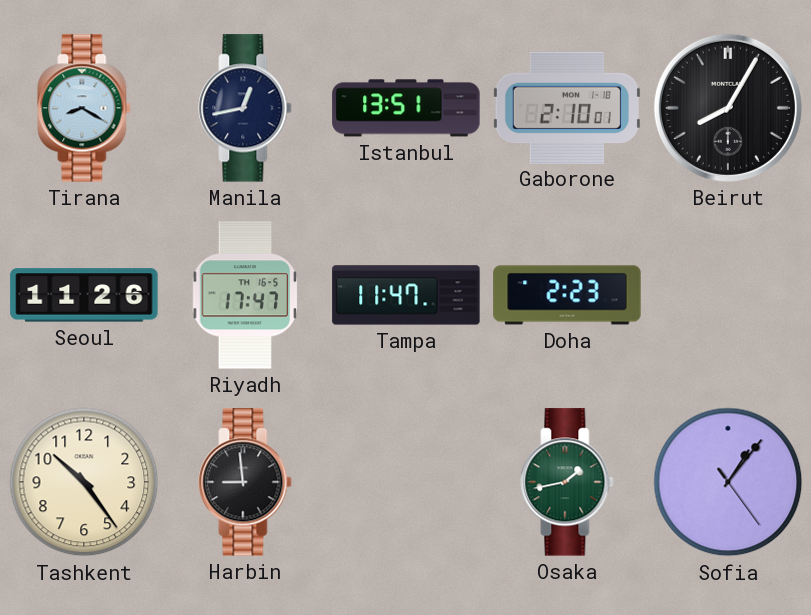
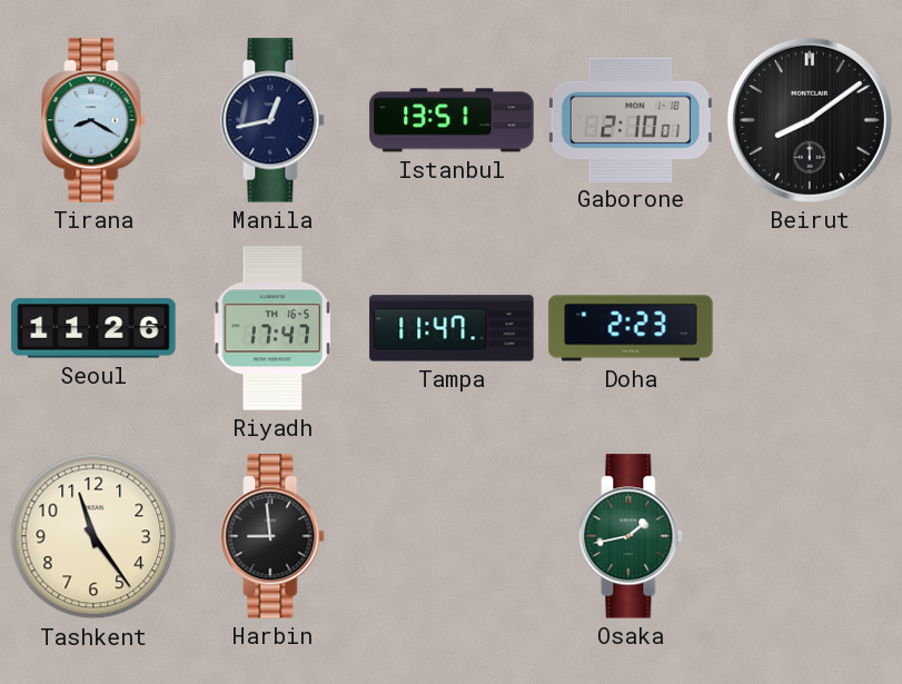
Beirut: 8:05 -> 8:09 (810, 120)
Tashkent: 10:24 -> 11:24 (93, 536)
Sofia: 1:06 -> none (728, 482)
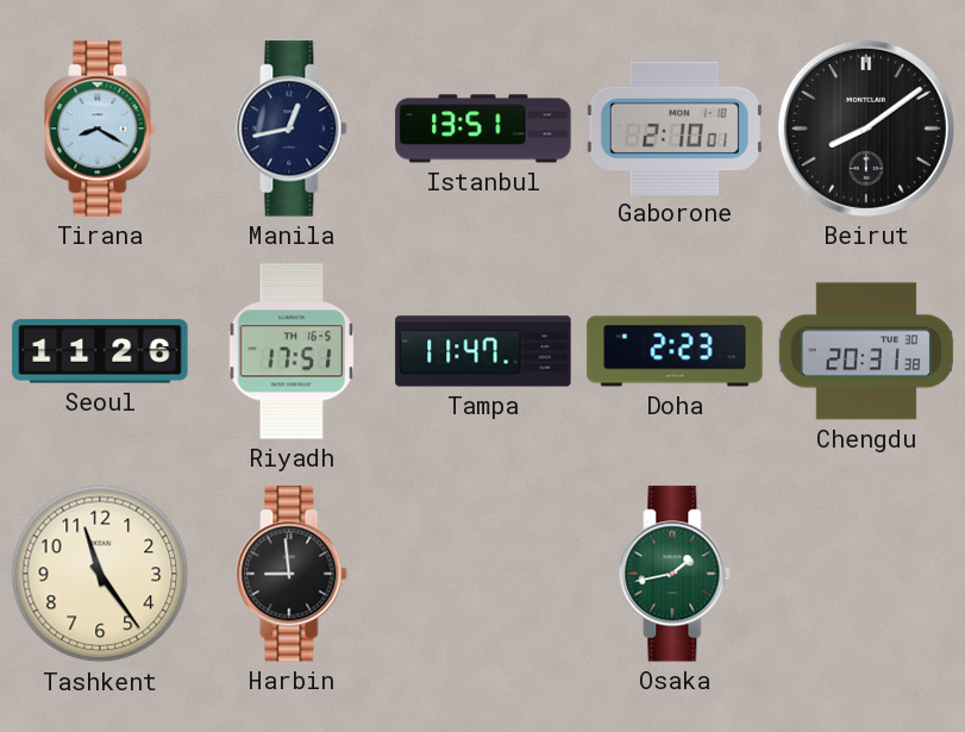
Riyadh: 17:47 -> 17:51 (292, 351)
Chengdu: none -> 20:31 (866, 351)
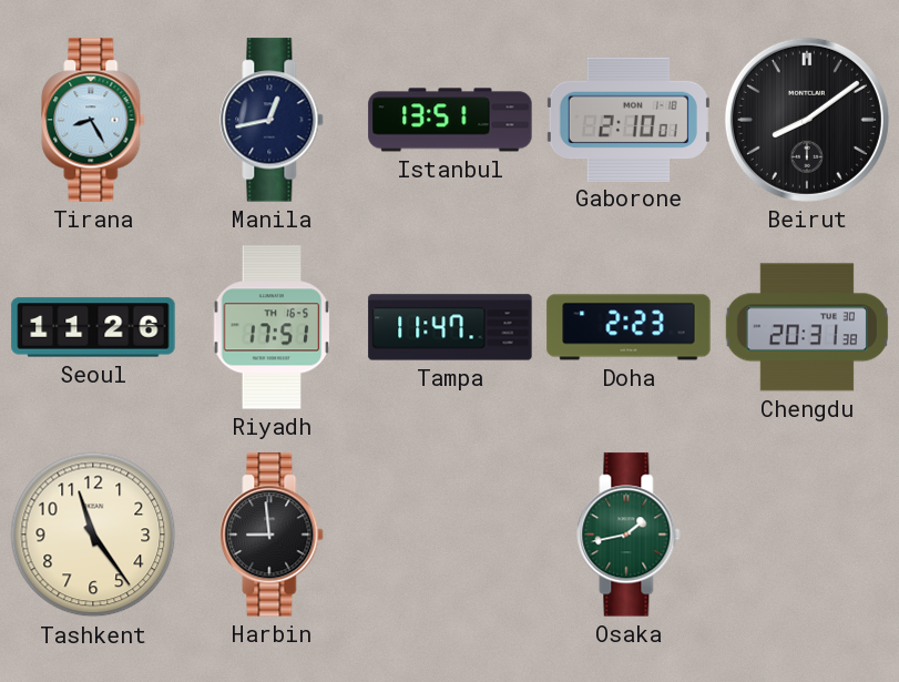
Tirana: 8:20 -> 8:25 (93, 120)
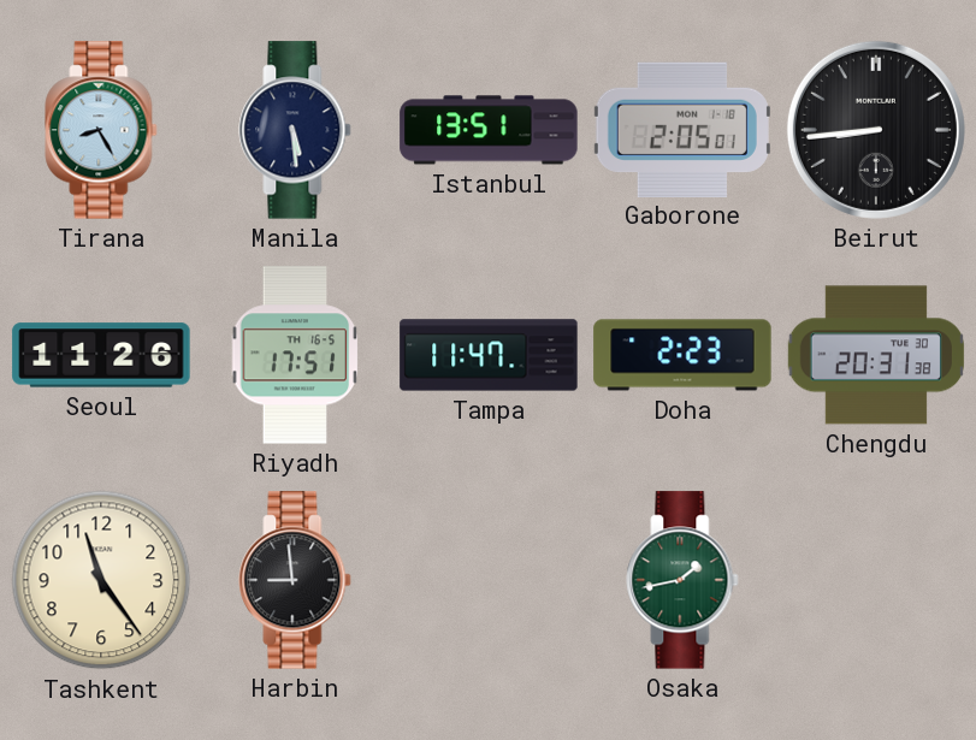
Manila: 12:43 -> 5:29 (295, 130)
Gaborone: 2:10 -> 2:05 (682, 129)
Beirut: 8:09 -> 8:44 (876, 130)
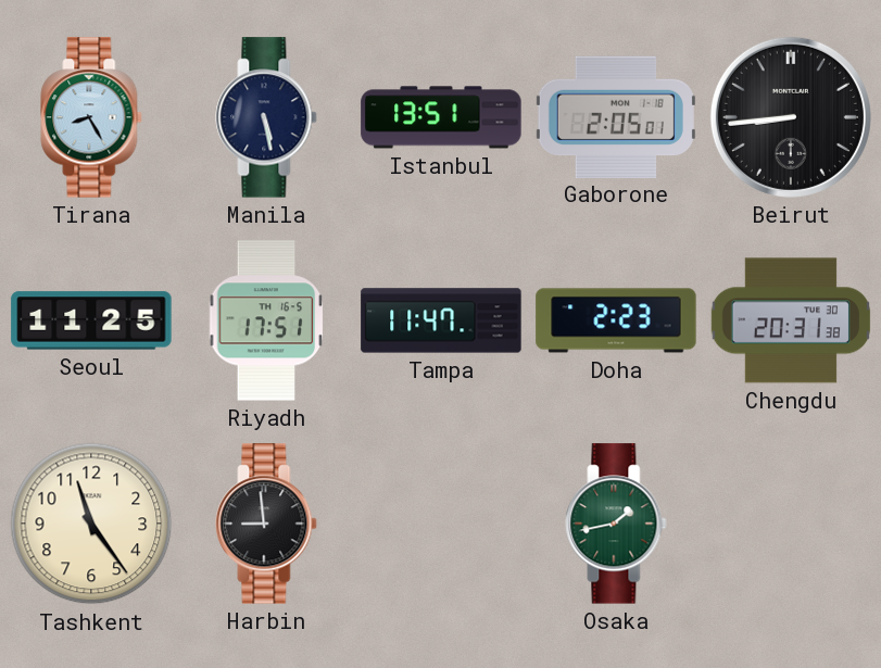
Manila: 5:29 -> 5:28 (266, 117)
Seoul: 11:26 -> 11:25 (91, 320)
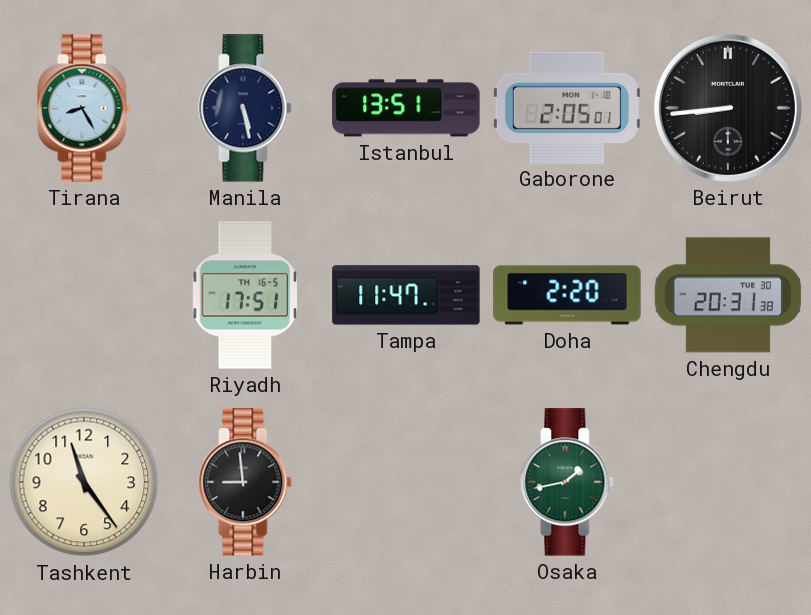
Seoul: 11:25 -> none (91, 320)
Doha: 2:23 -> 2:20 (567, 295)
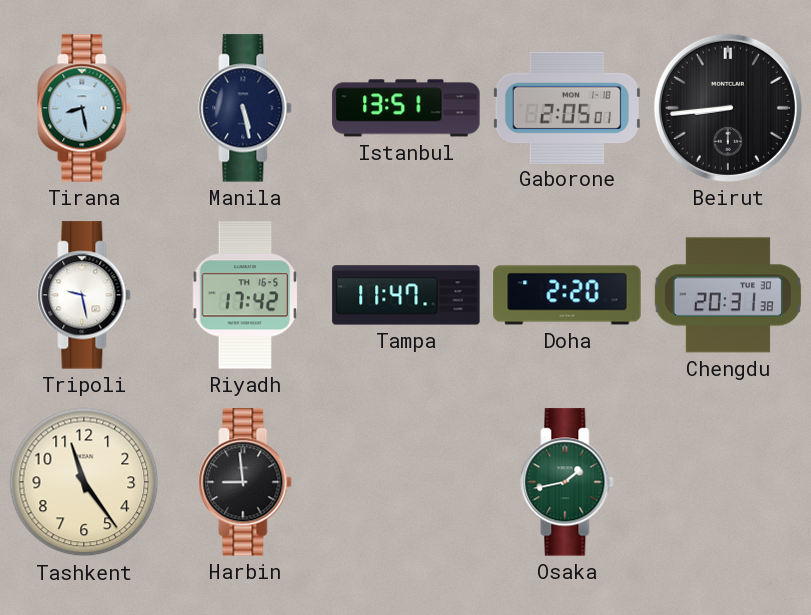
Tirana: 8:25 -> 8:28 (84, 108)
Tripoli: none -> 9:28 (84, 295)
Riyadh: 17:51 -> 17:42 (245, 295)
